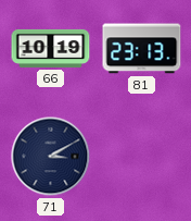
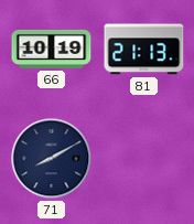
81: 23:13 -> 21:13 (144, 50)
71: 3:10 -> 8:10 (52, 159)
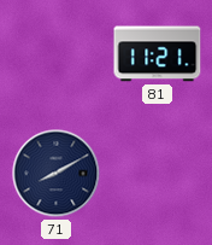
66: 10:19 -> none (52, 49)
81: 21:13 -> 11:21 (158, 54)
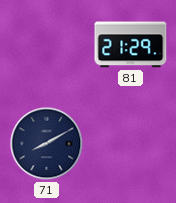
81: 11:21 -> 21:29 (131, 45)
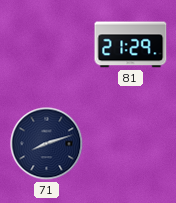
71: 8:10 -> 8:12 (47, 144)
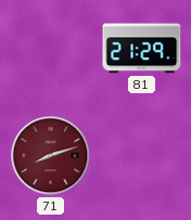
71 dial: navy -> burgundy (51, 156)
